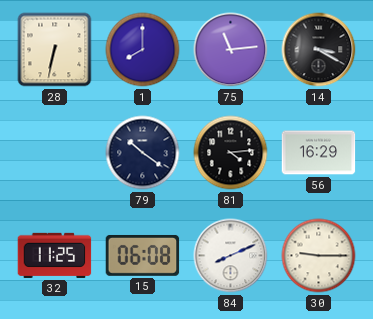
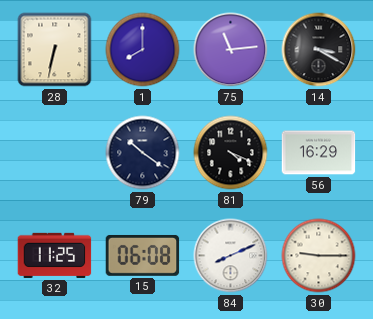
81: 4:14 -> 4:19 (231, 153)
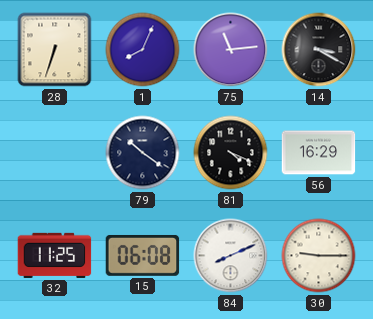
28: 6:32 -> 6:33 (55, 50)
1: 8:00 -> 8:04 (143, 50)
